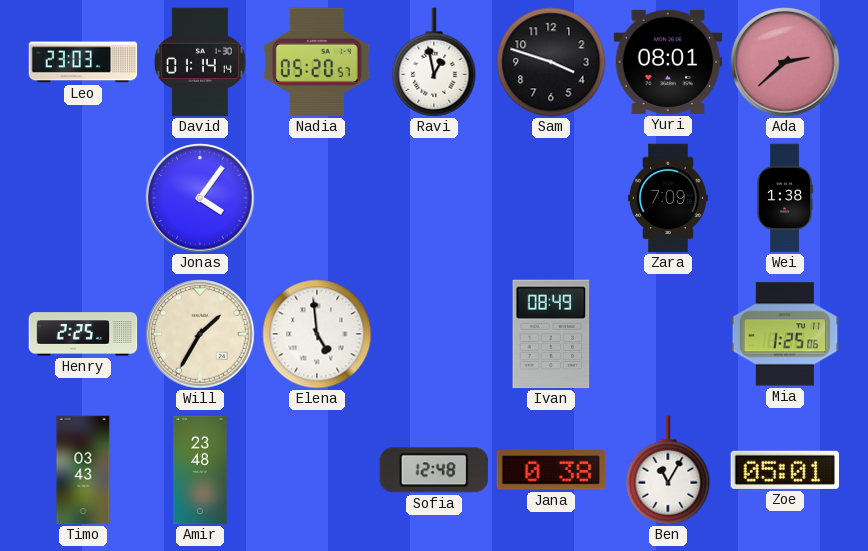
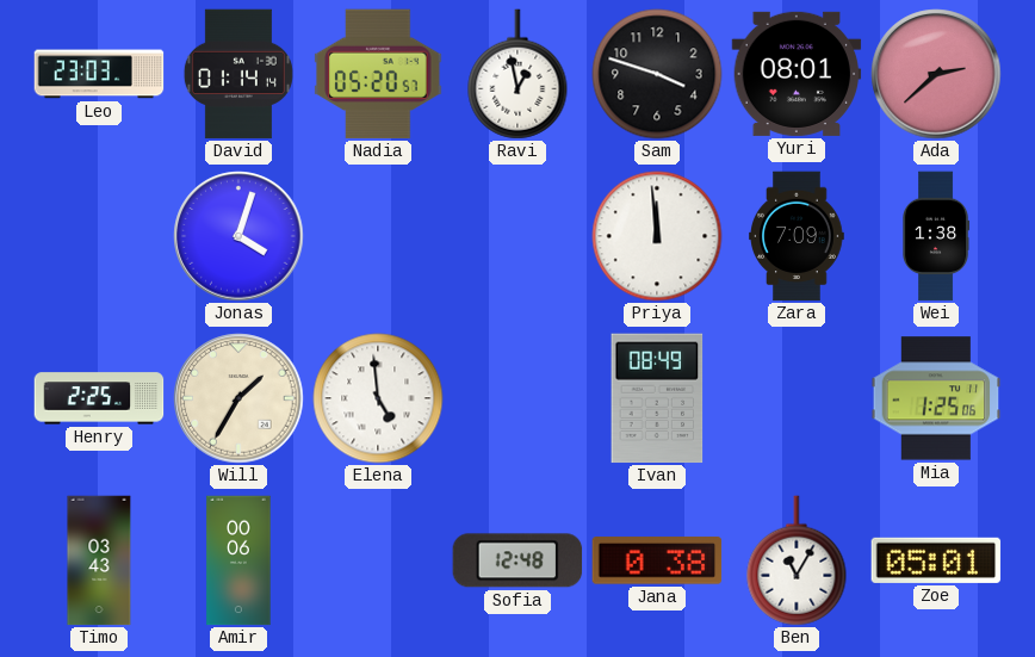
Jonas: 4:06 -> 4:03 (238, 236)
Priya: none -> 11:59 (657, 236)
Amir: 23:48 -> 00:06 (238, 560)
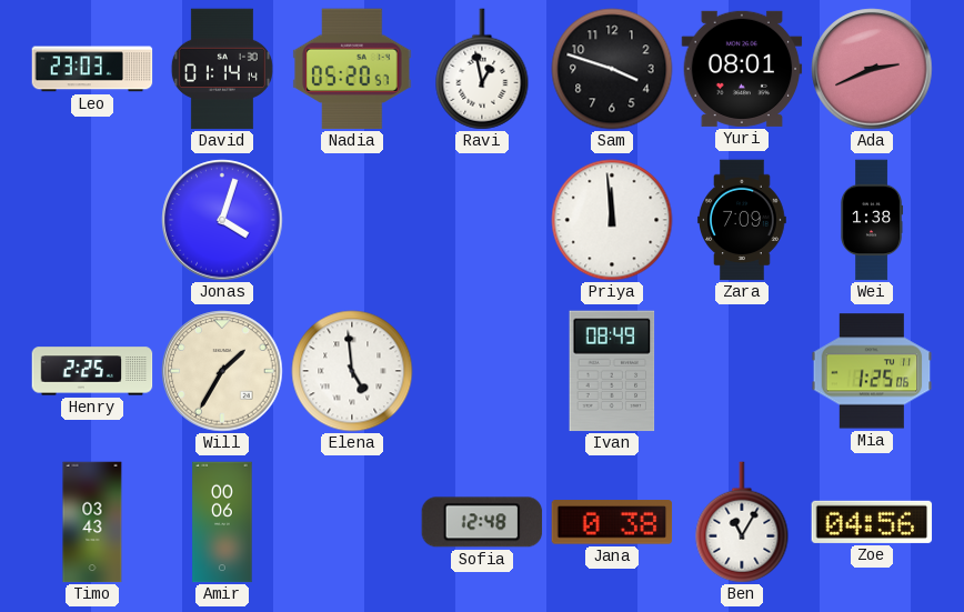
Ada: 2:38 -> 2:41 (872, 69)
Zoe: 05:01 -> 04:56 (872, 522)
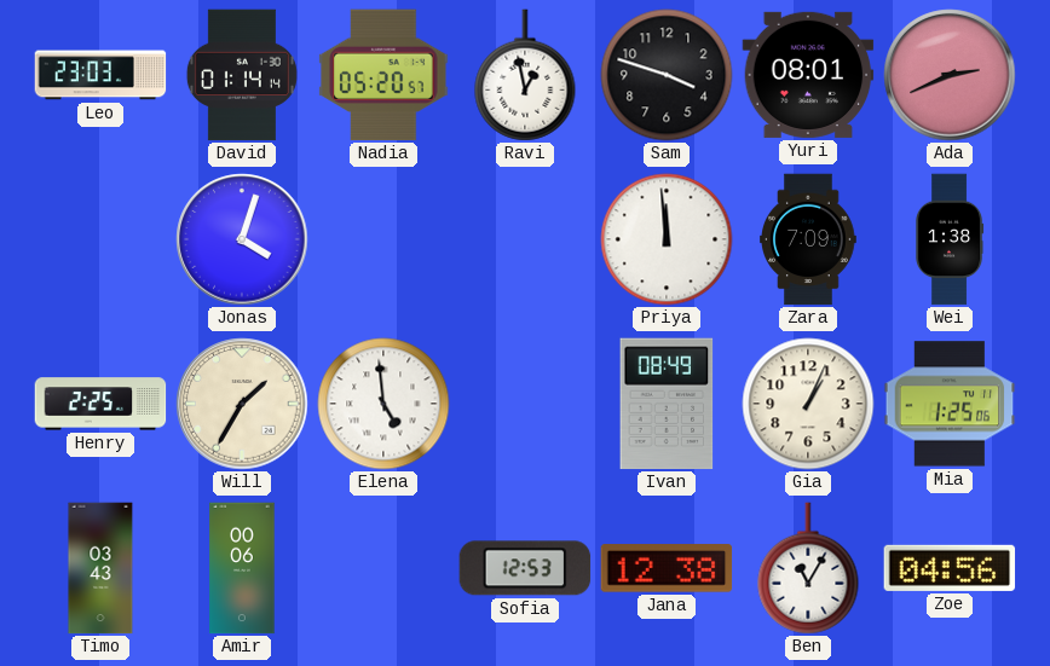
Gia: none -> 1:04 (808, 404)
Sofia: 12:48 -> 12:53 (525, 568)
Jana: 0:38 -> 12:38 (667, 568)
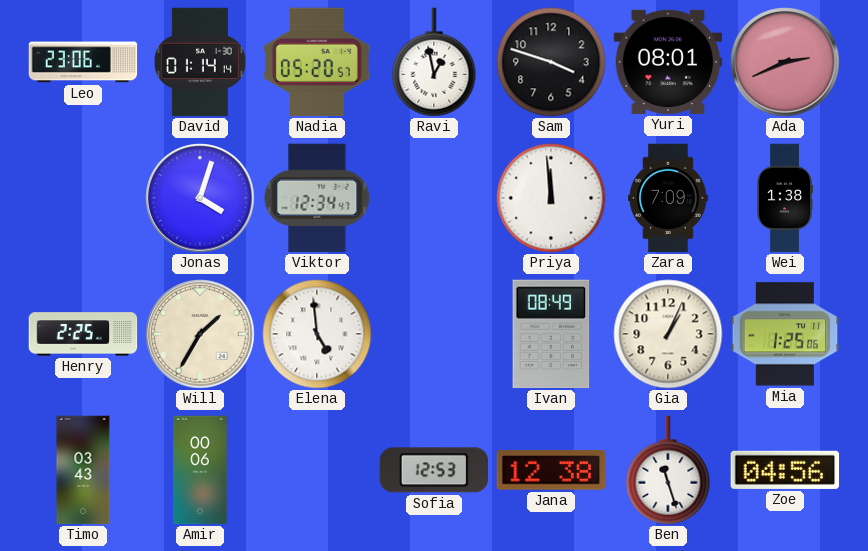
Leo: 23:03 -> 23:06 (83, 62)
Viktor: none -> 12:34 (317, 198)
Ben: 11:05 -> 11:27 (668, 470)
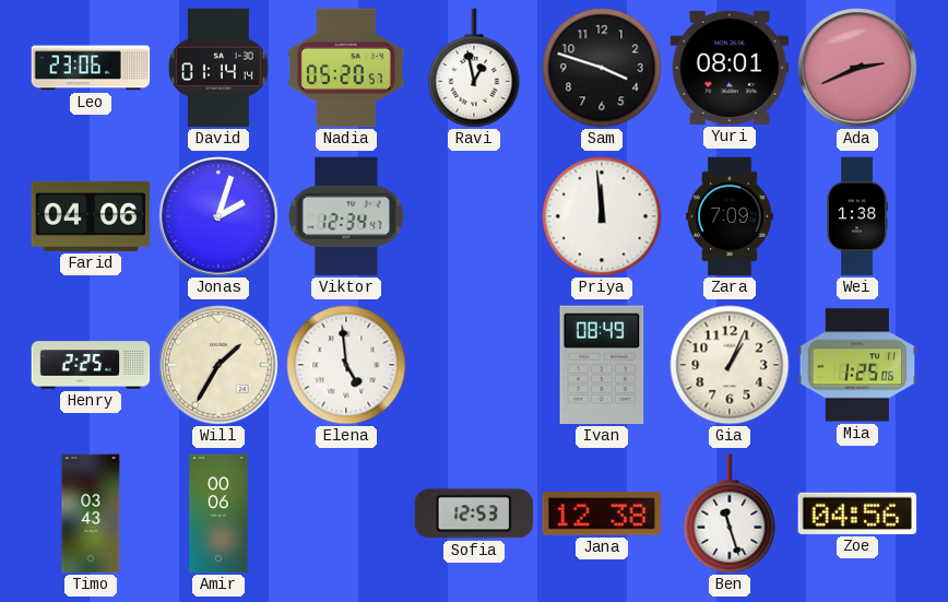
Farid: none -> 04:06 (91, 216)
Jonas: 4:03 -> 2:03 (218, 216)
